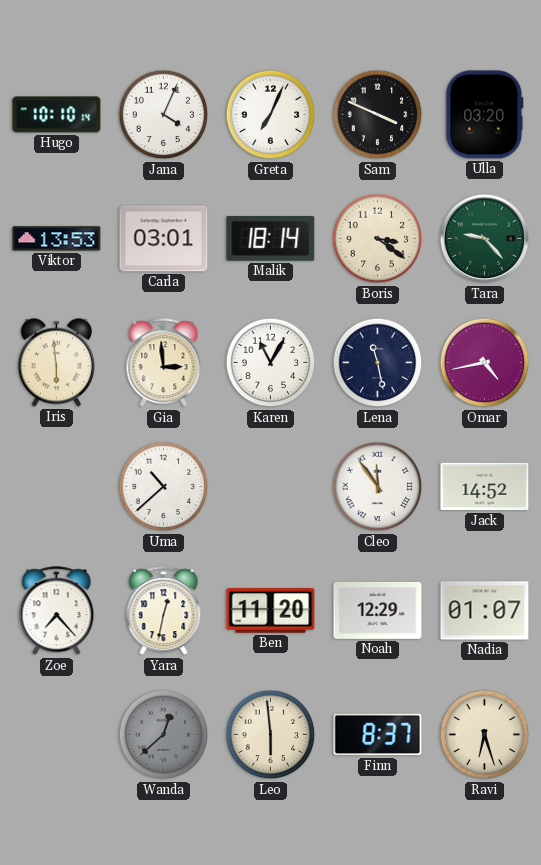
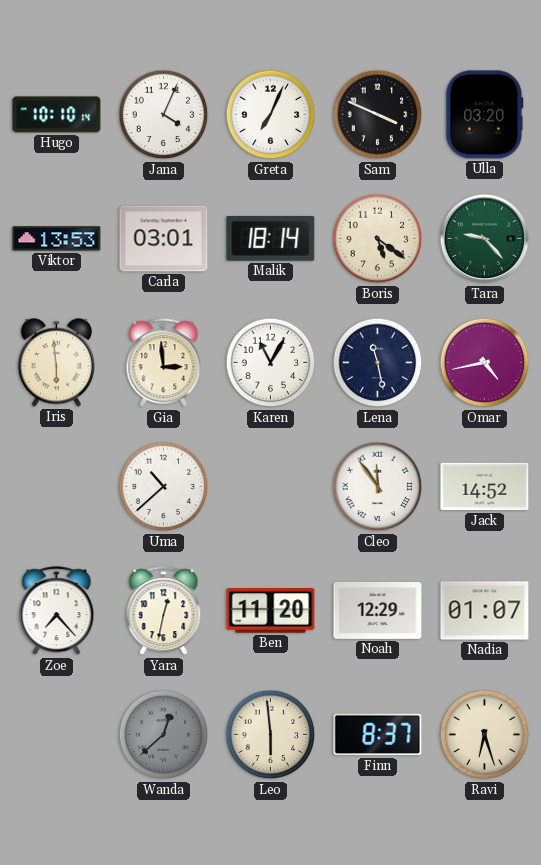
Boris: 3:21 -> 5:21 (378, 239)
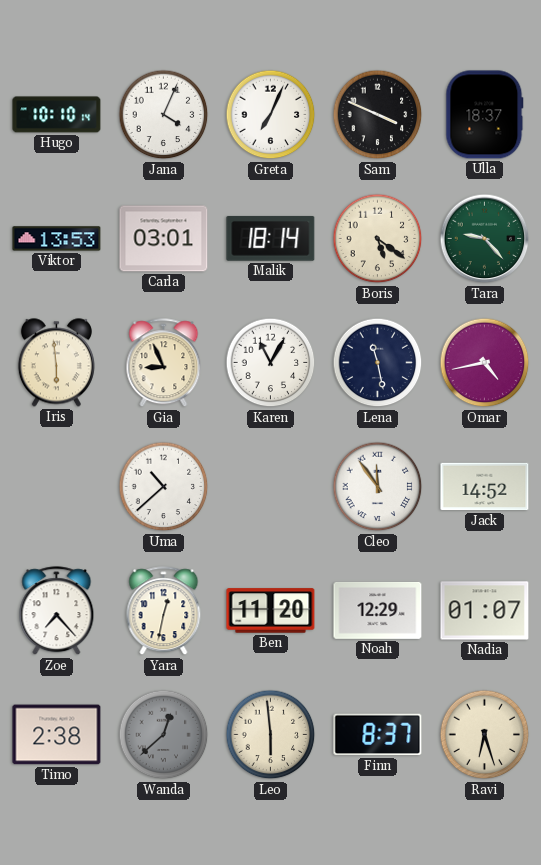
Ulla: 03:20 -> 18:37 (485, 115)
Gia: 2:59 -> 8:56 (164, 363)
Timo: none -> 2:38 (57, 735)
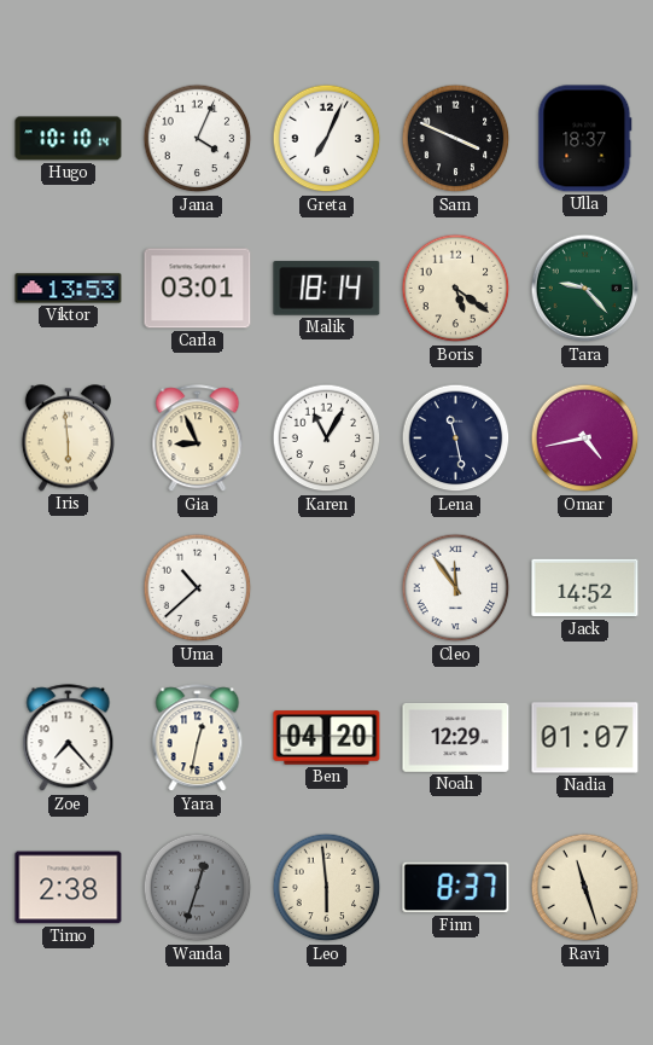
Ben: 11:20 -> 04:20 (327, 738)
Wanda: 12:38 -> 12:33 (198, 888)
Ravi: 6:27 -> 11:27 (585, 888)
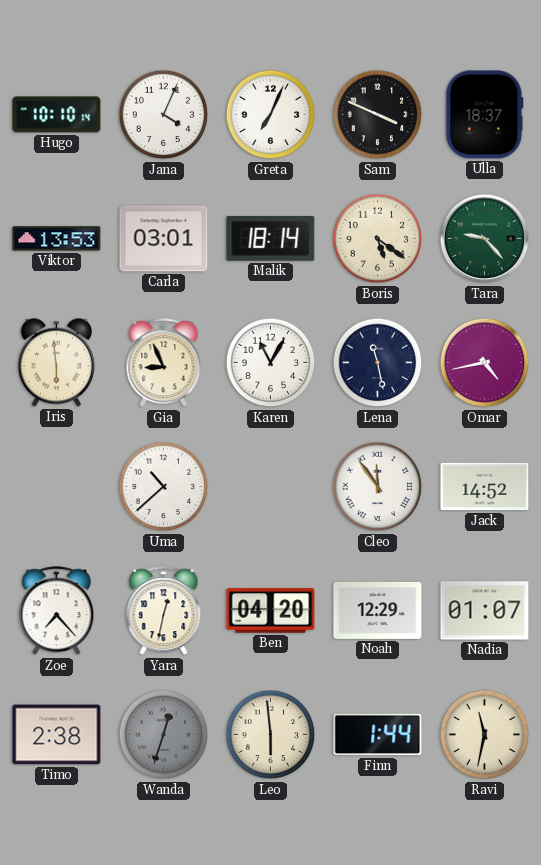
Finn: 8:37 -> 1:44 (378, 735)
Ravi: 11:27 -> 11:32 (485, 735)
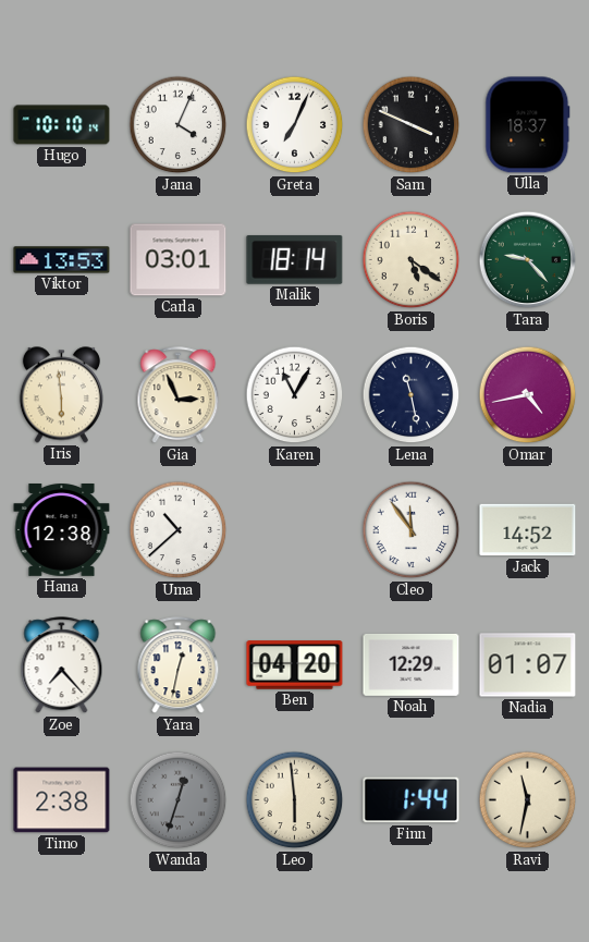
Gia: 8:56 -> 2:56 (179, 395)
Hana: none -> 12:38 (62, 530)
